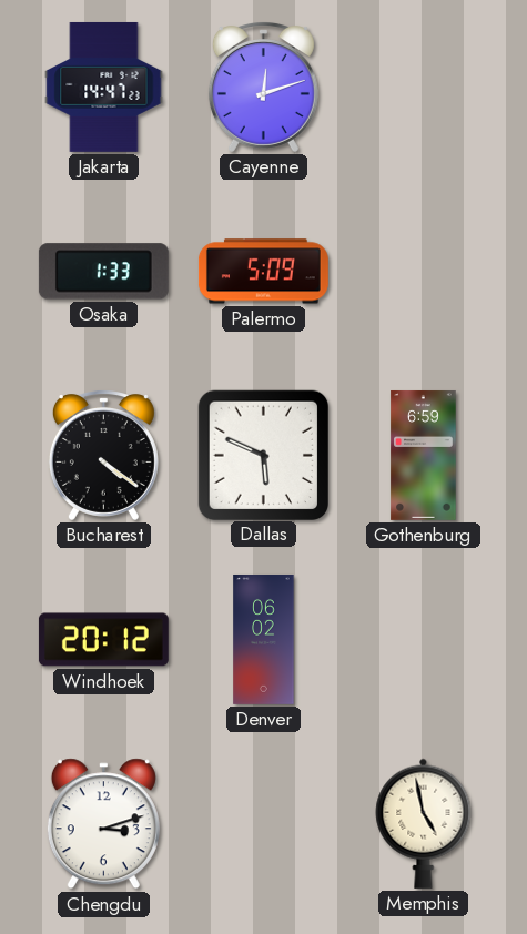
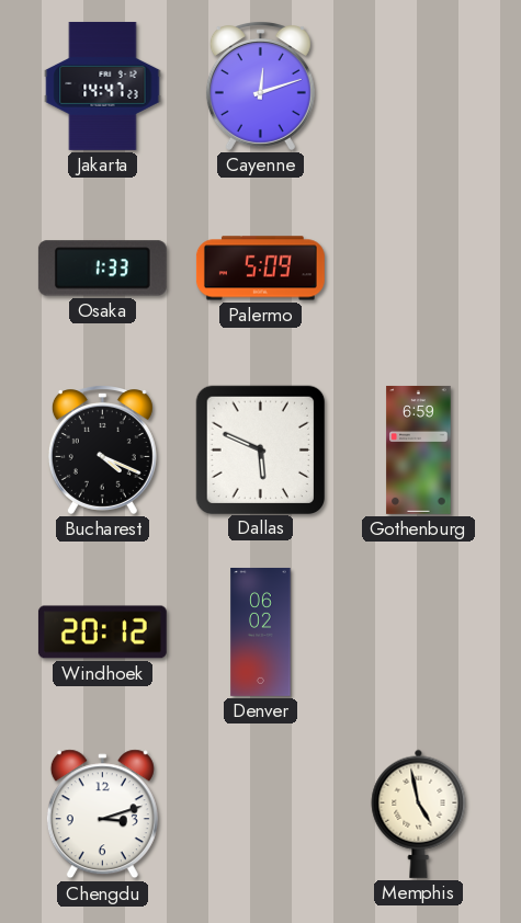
Bucharest: 4:21 -> 4:19 (102, 451)
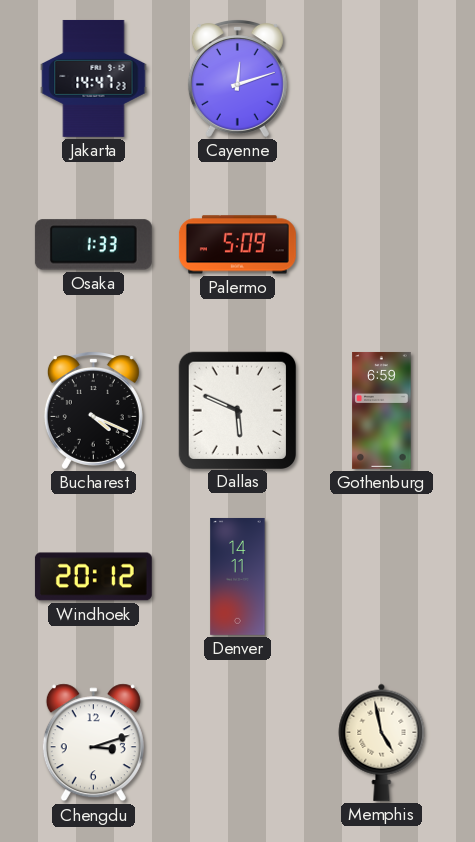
Denver: 06:02 -> 14:11 (238, 576)
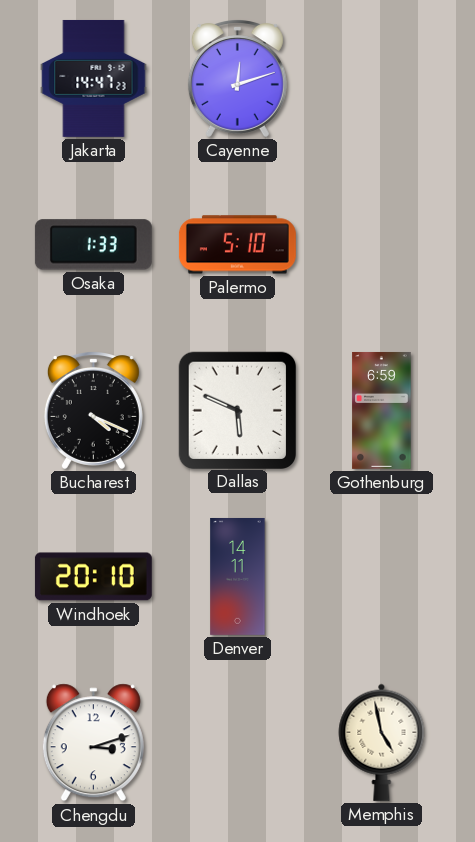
Palermo: 5:09 -> 5:10 (237, 245)
Windhoek: 20:12 -> 20:10 (93, 577)
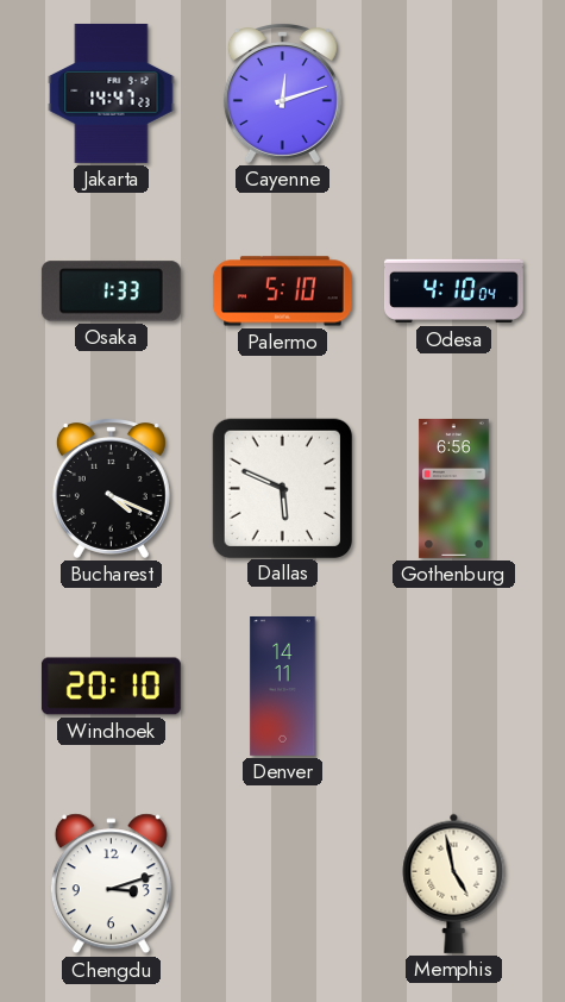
Odesa: none -> 4:10 (453, 292)
Gothenburg: 6:59 -> 6:56 (454, 488)
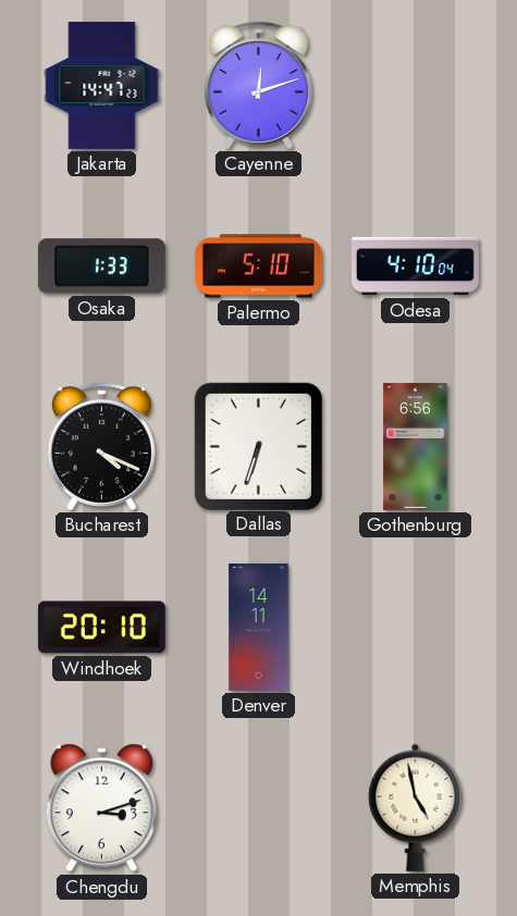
Dallas: 5:49 -> 6:33 (258, 446)
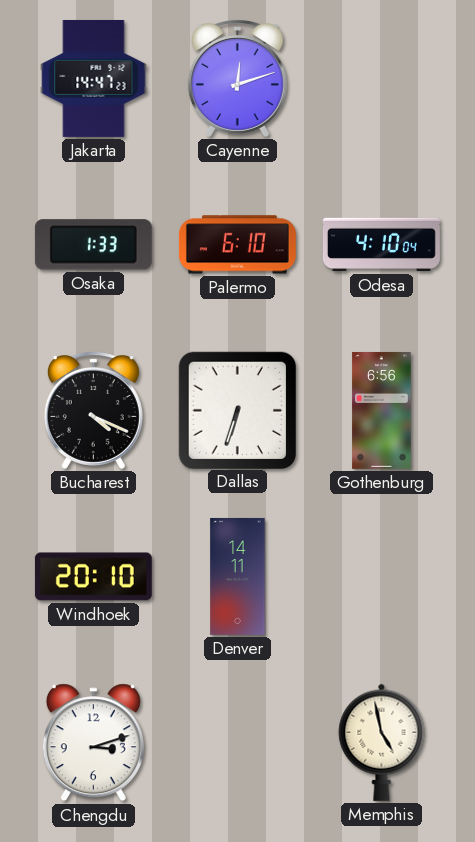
Palermo: 5:10 -> 6:10 (237, 245)
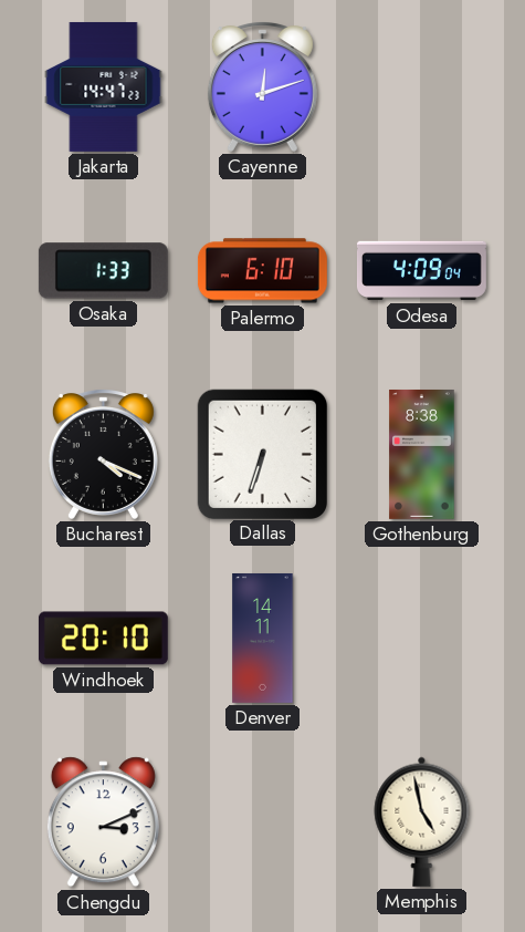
Odesa: 4:10 -> 4:09 (421, 271)
Gothenburg: 6:56 -> 8:38 (422, 454)
Chengdu: 3:12 -> 3:11 (103, 822)
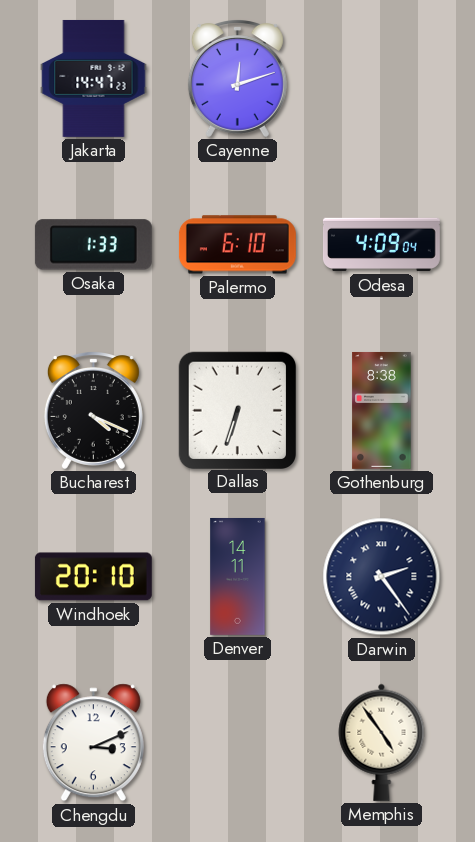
Darwin: none -> 2:24 (382, 577)
Memphis: 4:58 -> 4:54 (382, 742)
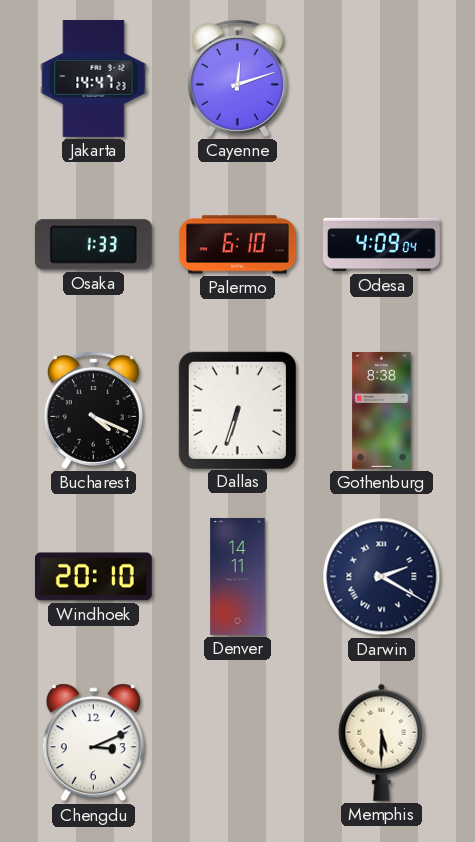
Darwin: 2:24 -> 2:20 (382, 577)
Memphis: 4:54 -> 5:30 (382, 742)
